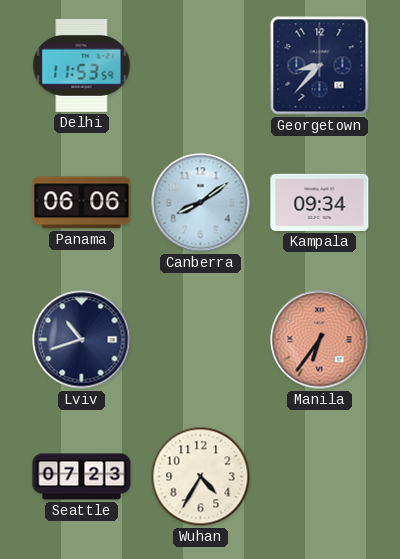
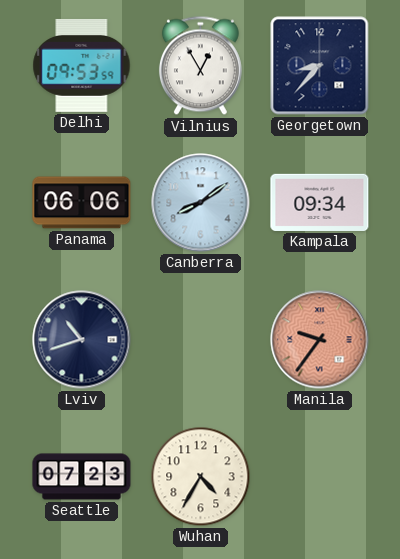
Delhi: 11:53 -> 09:53 (82, 65)
Vilnius: none -> 12:55 (200, 66)
Manila: 6:36 -> 9:36 (320, 340)
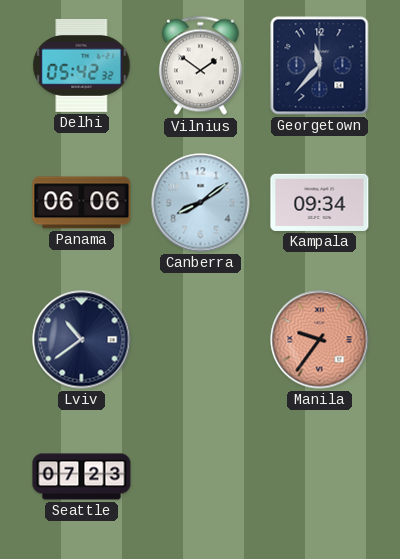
Delhi: 09:53 -> 05:42 (82, 65)
Vilnius: 12:55 -> 1:51 (200, 66)
Georgetown: 8:37 -> 11:37 (320, 66)
Lviv: 10:42 -> 10:39 (82, 340)
Wuhan: 4:35 -> none (201, 477)
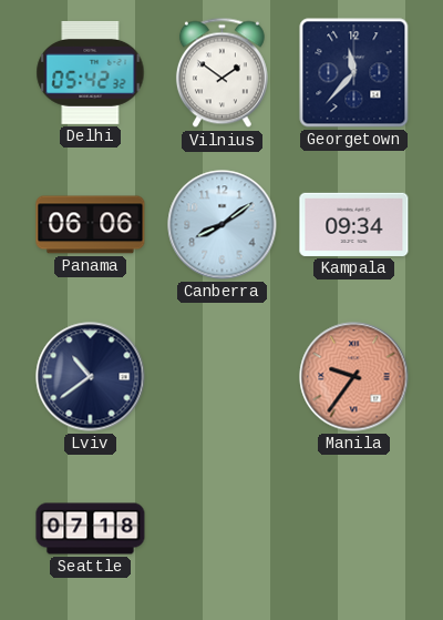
Seattle: 07:23 -> 07:18 (91, 529)
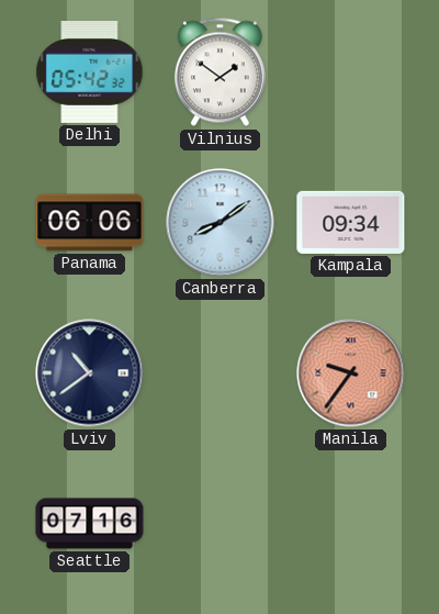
Georgetown: 11:37 -> none (354, 73)
Seattle: 07:18 -> 07:16 (90, 524)
